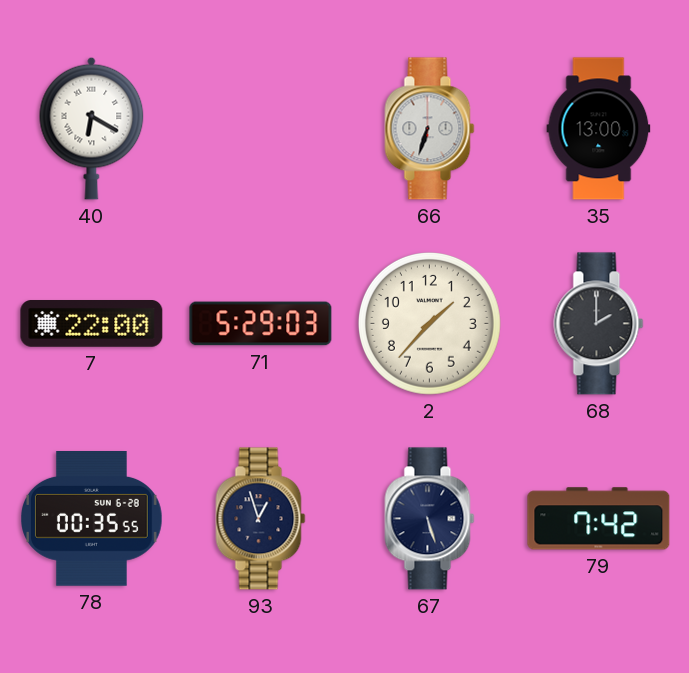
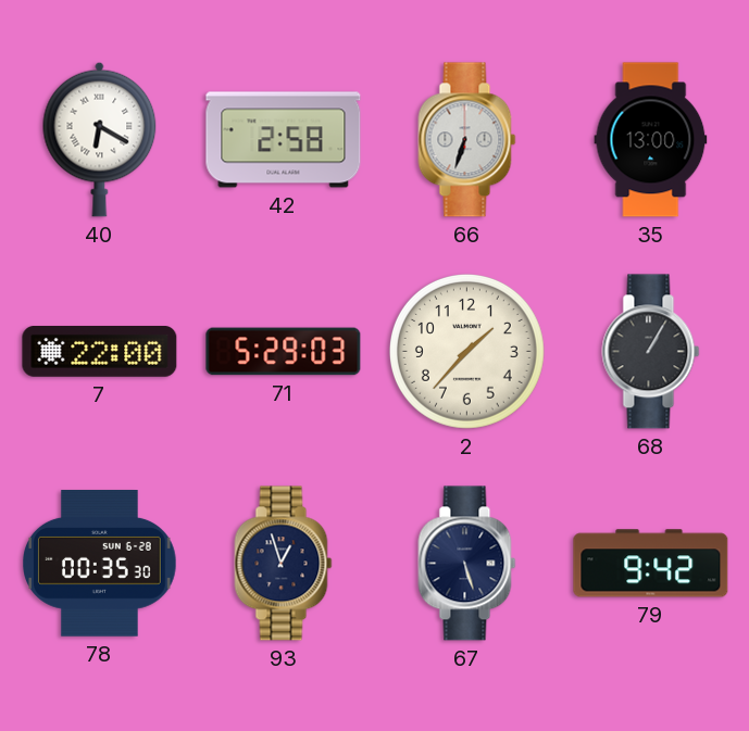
42: none -> 2:58 (284, 140)
68: 2:00 -> 1:05 (651, 352)
78: 00:35:55 -> 00:35:30 (100, 564)
79: 7:42 -> 9:42 (651, 564)
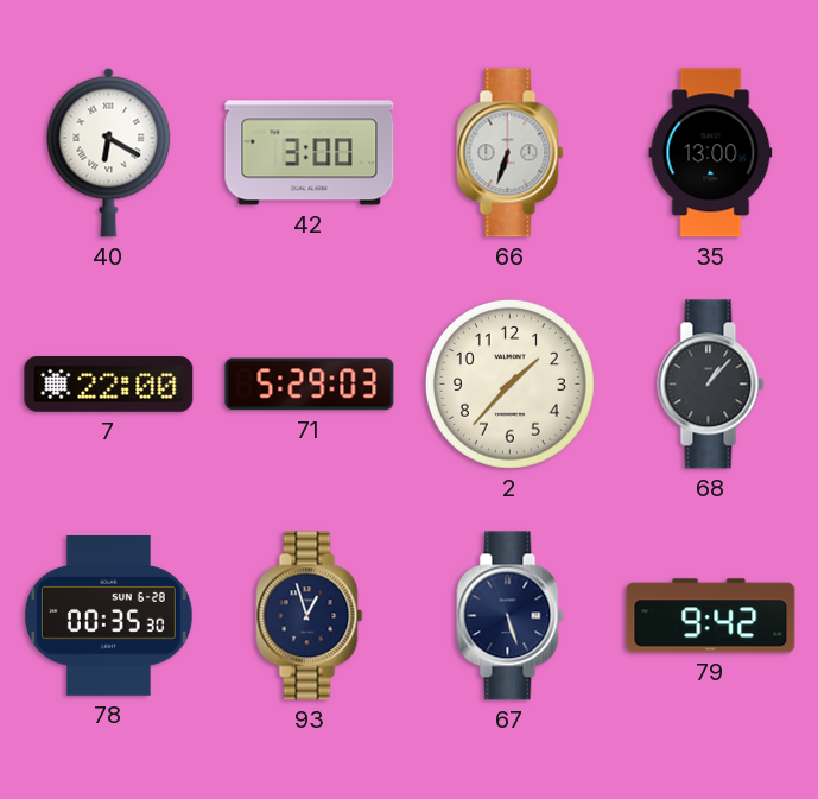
42: 2:58 -> 3:00 (310, 153)
68: 1:05 -> 1:07 (711, 385)
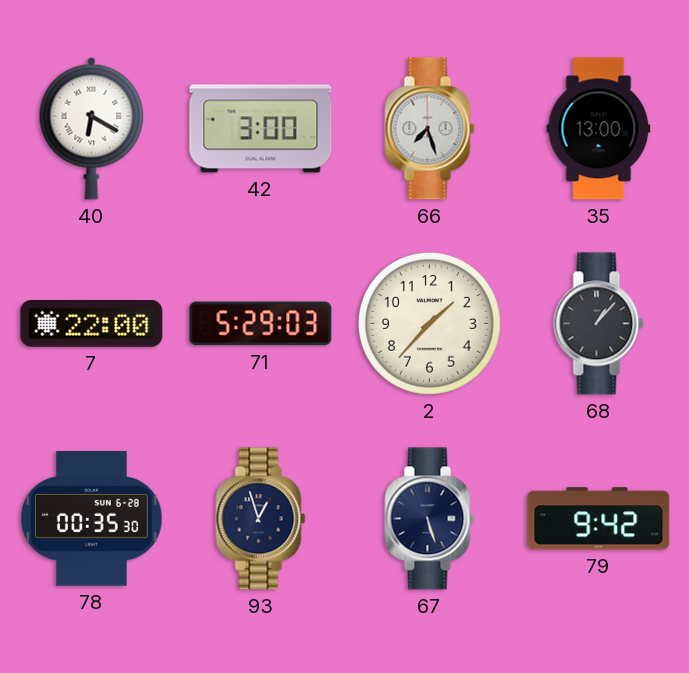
66: 6:33 -> 7:27 (430, 129)
